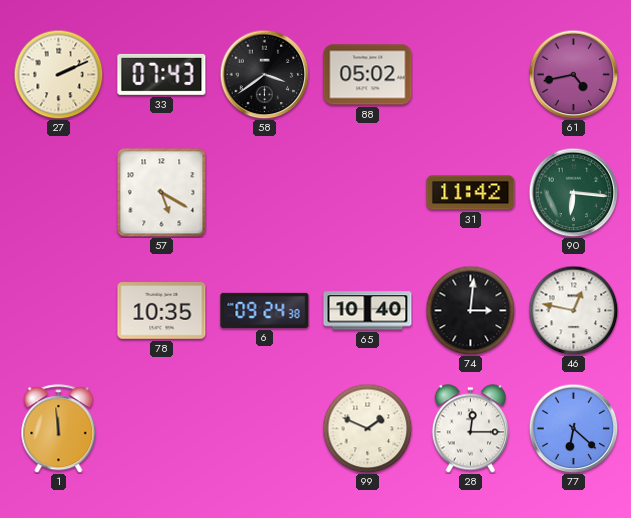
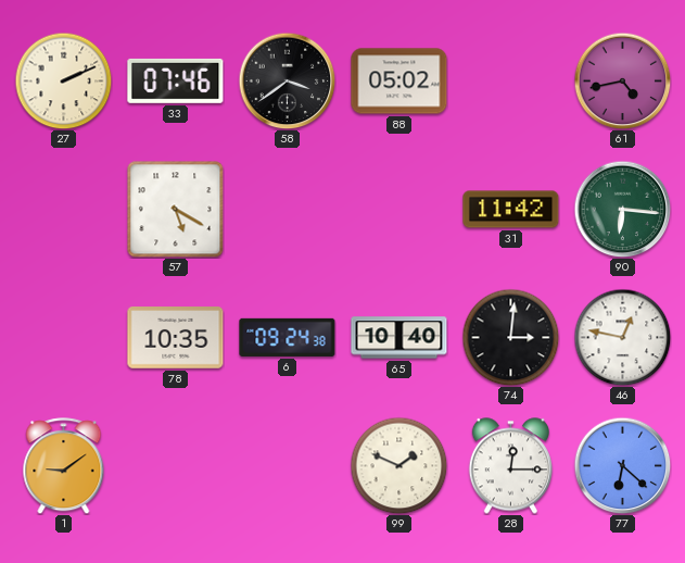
33: 07:43 -> 07:46 (176, 80)
1: 11:59 -> 9:09 (64, 466)
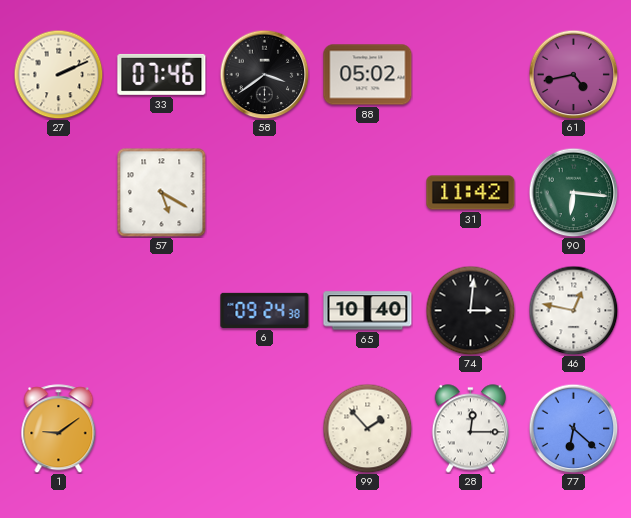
78: 10:35 -> none (176, 338)
99: 1:49 -> 1:53 (367, 428)
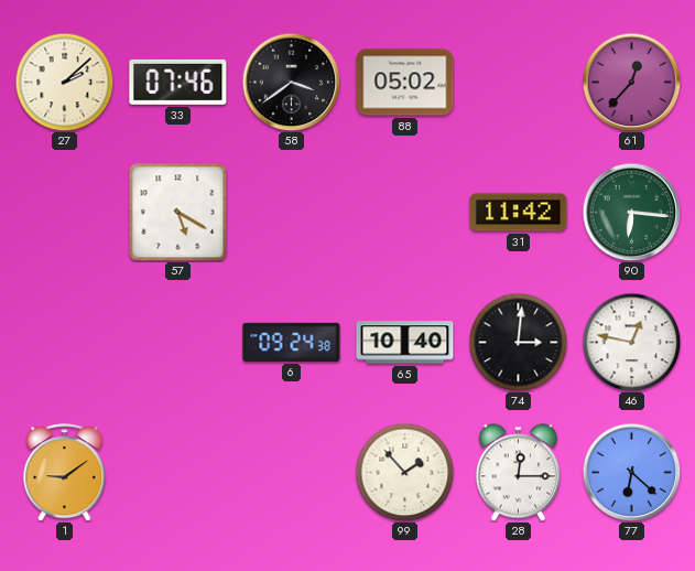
27: 2:11 -> 2:08 (64, 82)
61: 4:43 -> 12:37 (631, 82)
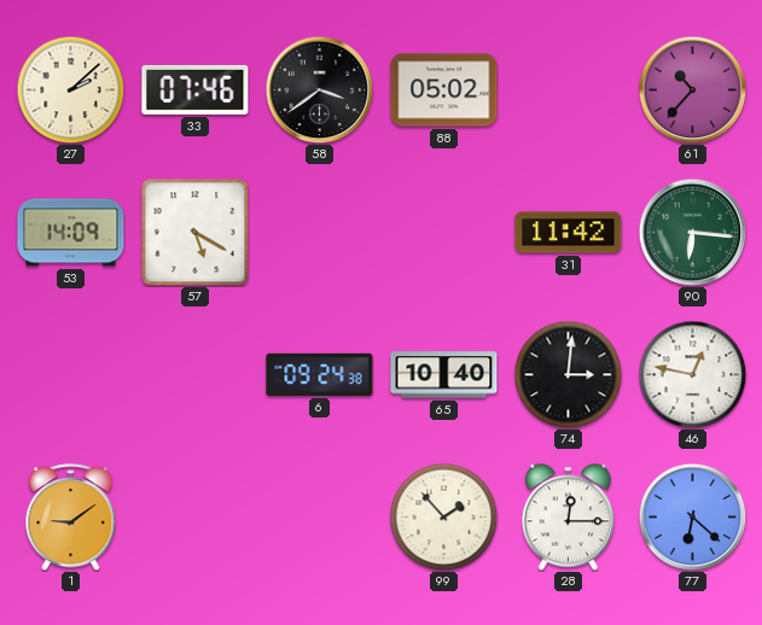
61: 12:37 -> 10:37 (692, 89)
53: none -> 14:09 (71, 233)
